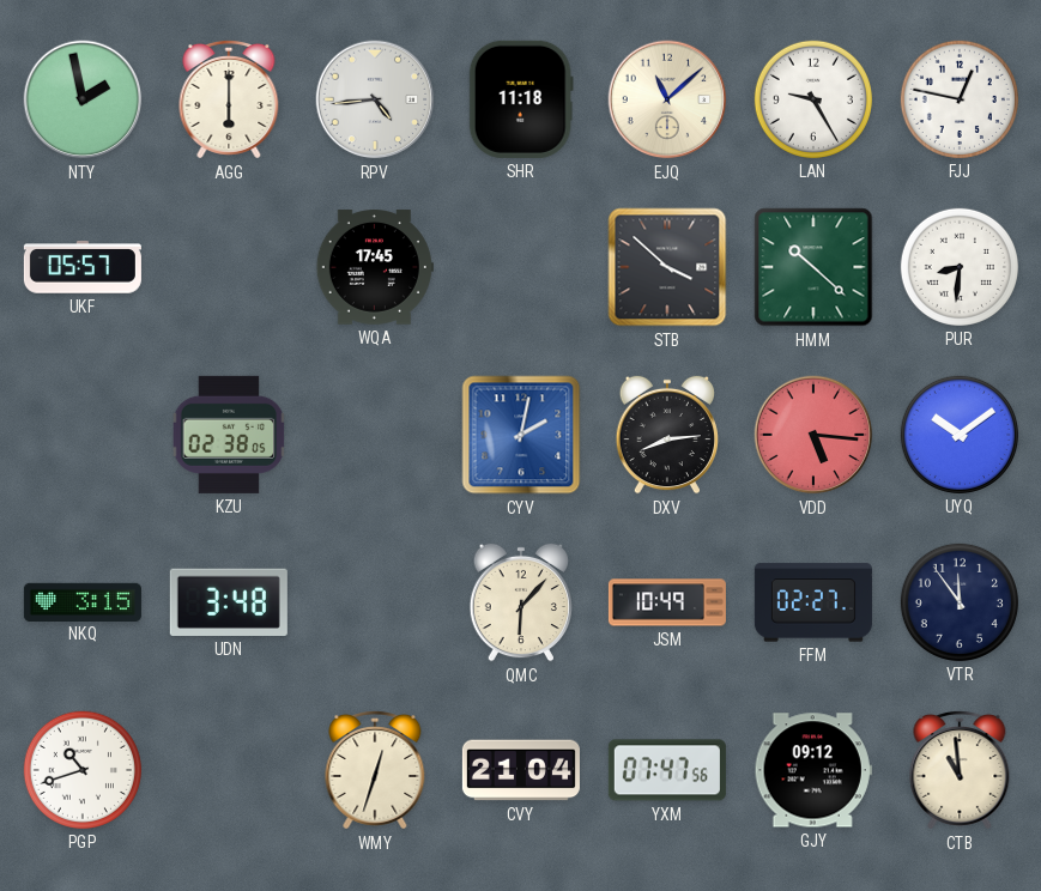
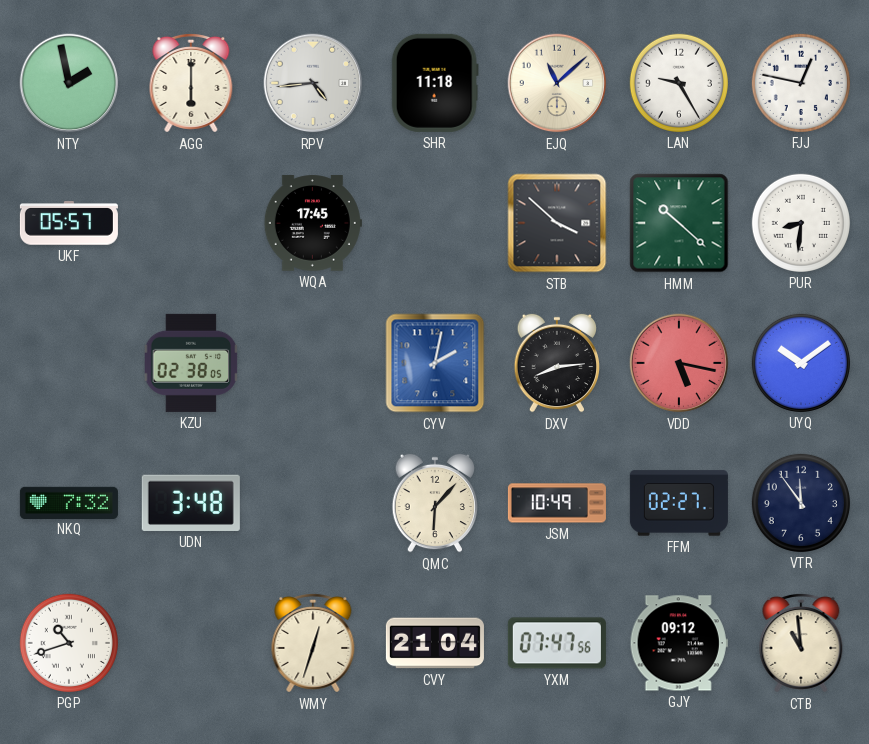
VDD: 5:16 -> 5:17 (679, 363)
NKQ: 3:15 -> 7:32 (69, 502)
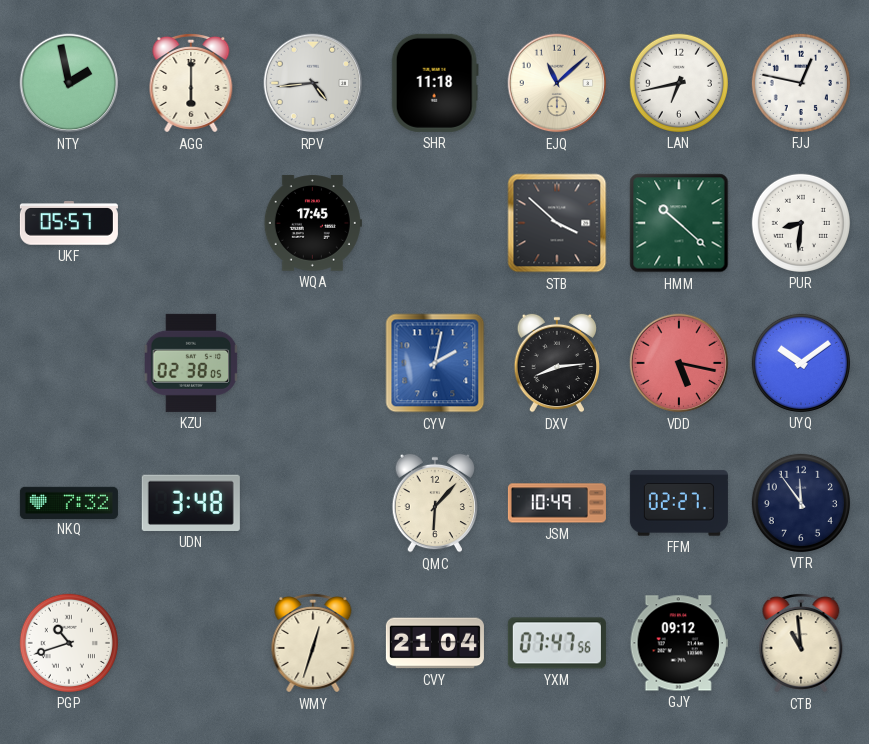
LAN: 9:25 -> 6:43 (679, 83)
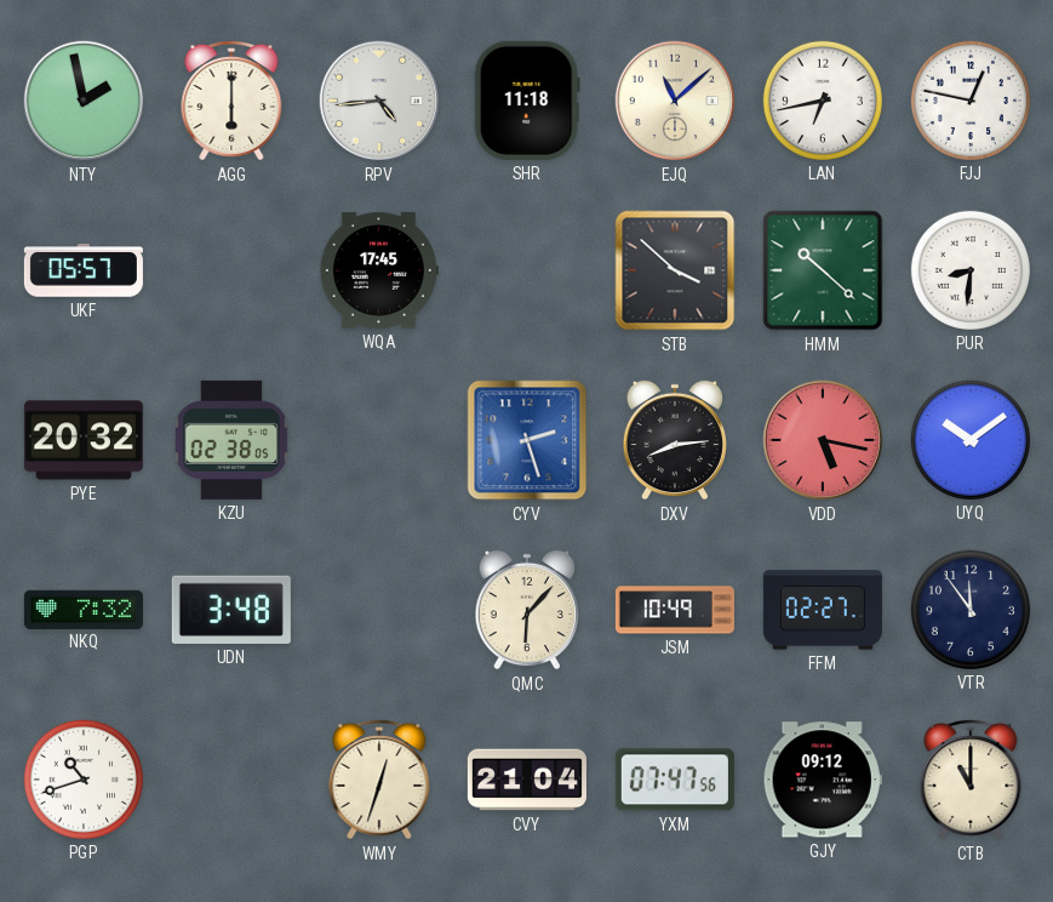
PYE: none -> 20:32 (84, 440)
CYV: 2:02 -> 2:27 (527, 440)
CTB: 10:59 -> 11:00 (971, 780)
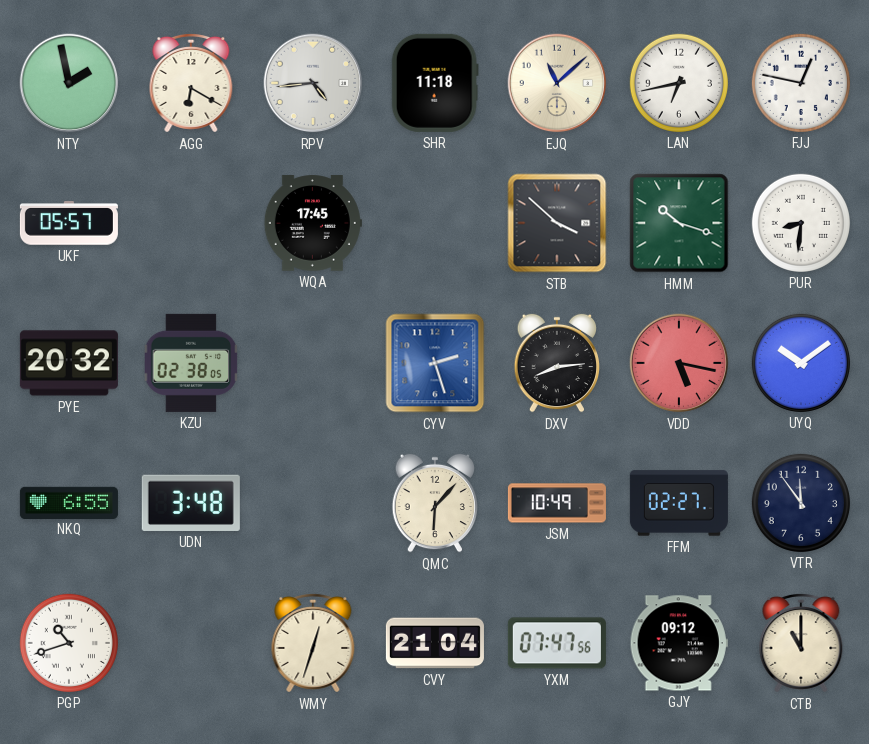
AGG: 6:00 -> 6:20 (191, 83)
HMM: 10:22 -> 10:18 (679, 223)
NKQ: 7:32 -> 6:55 (69, 502)
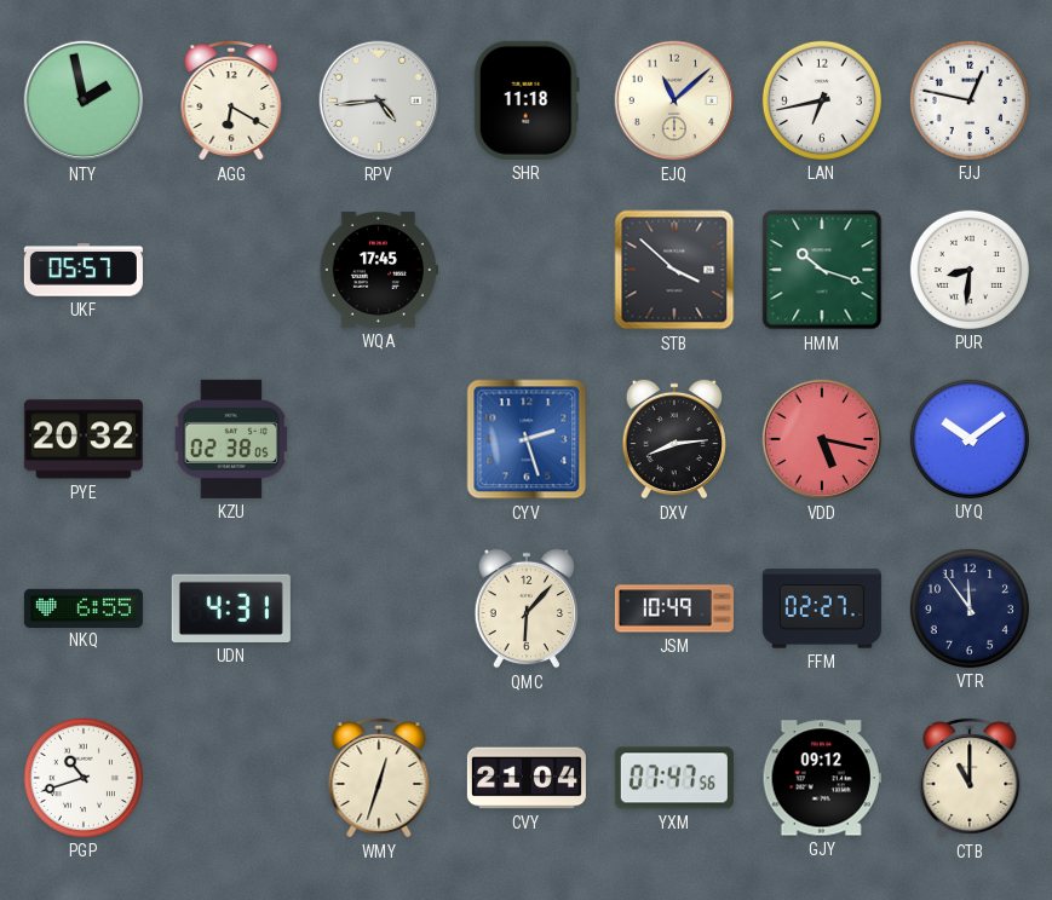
UDN: 3:48 -> 4:31 (231, 608)
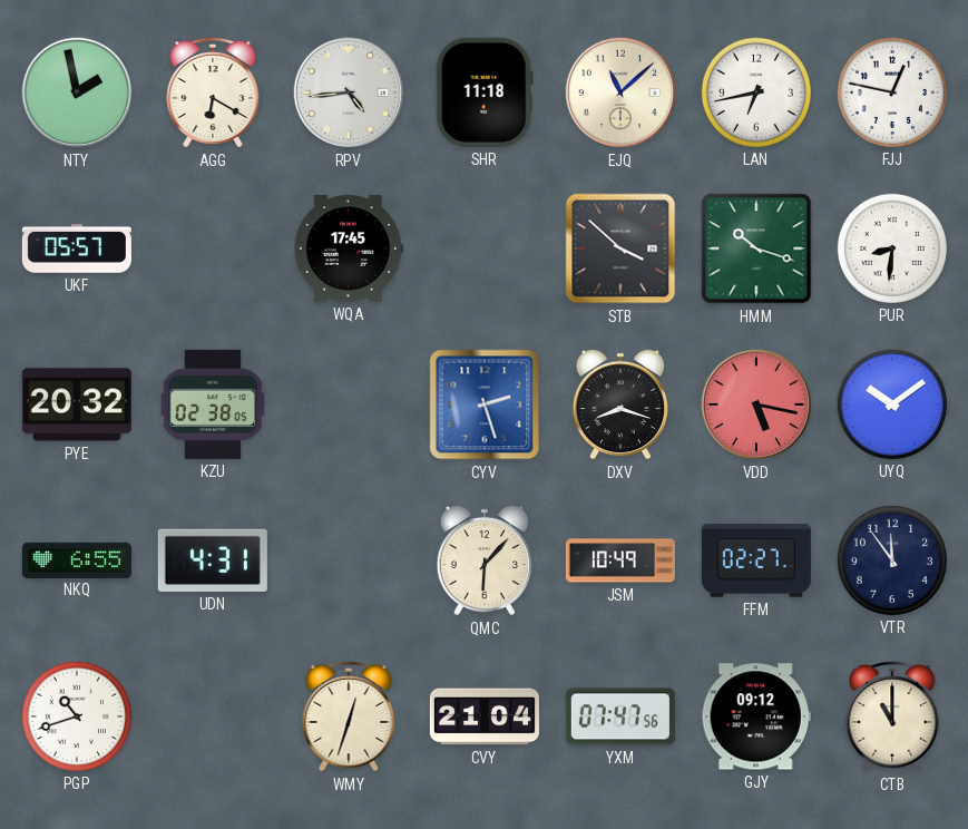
DXV: 8:14 -> 8:18 (619, 404)
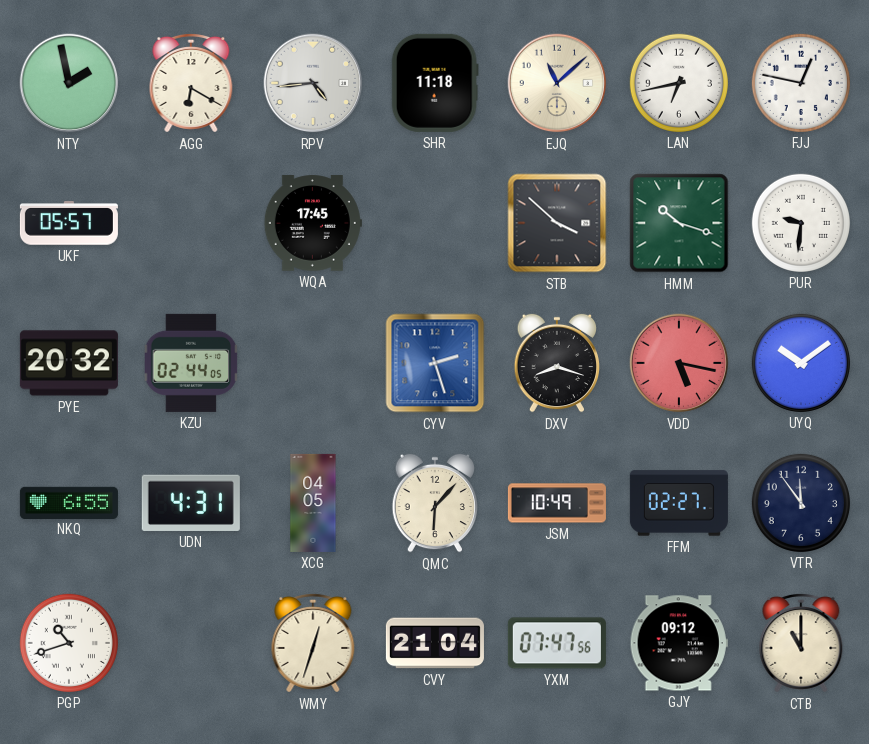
PUR: 8:31 -> 9:31 (801, 223)
KZU: 02:38 -> 02:44 (191, 363)
XCG: none -> 04:05 (313, 503)
